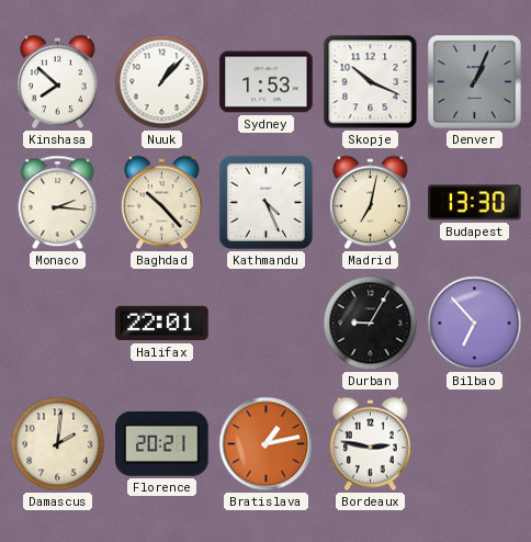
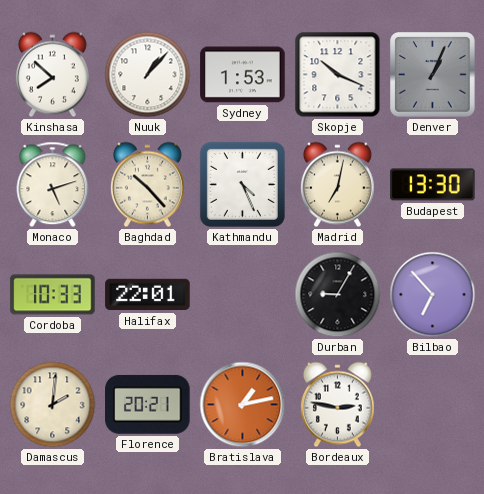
Monaco: 2:16 -> 5:12 (53, 185)
Cordoba: none -> 10:33 (53, 295)
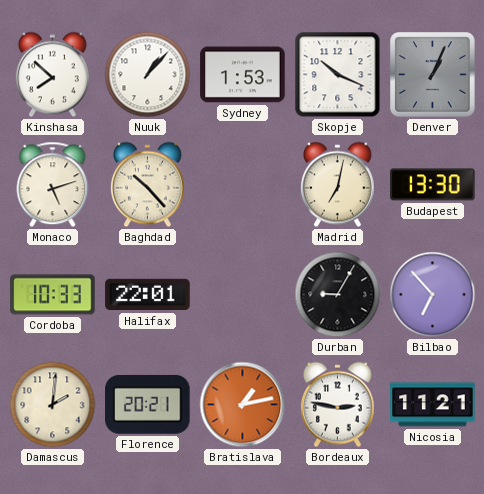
Kathmandu: 4:26 -> none (242, 184)
Nicosia: none -> 11:21 (433, 405)
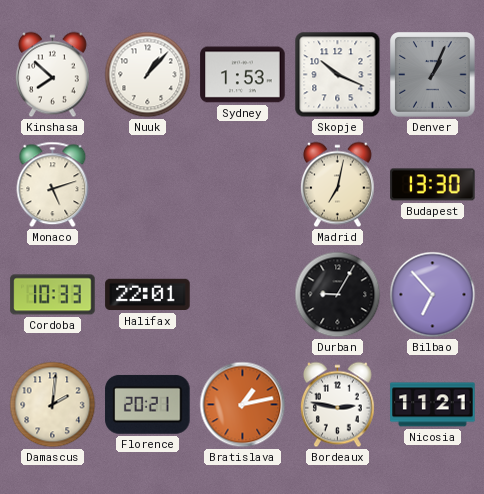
Baghdad: 10:23 -> none (147, 185)
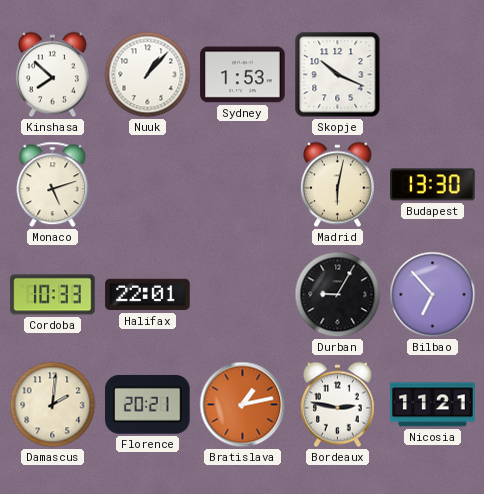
Denver: 1:04 -> none (433, 75)
Madrid: 7:02 -> 6:02 (337, 185)
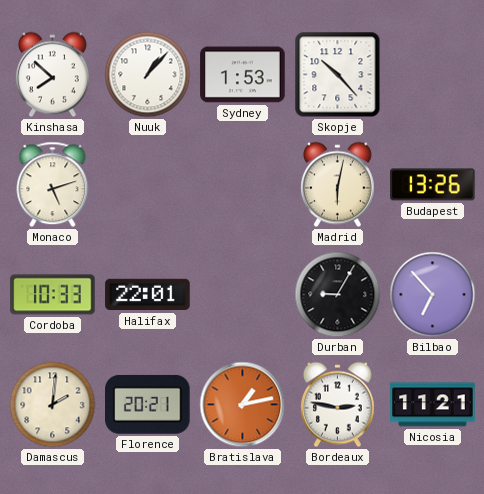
Skopje: 10:19 -> 10:23 (338, 75)
Budapest: 13:30 -> 13:26 (433, 185)
